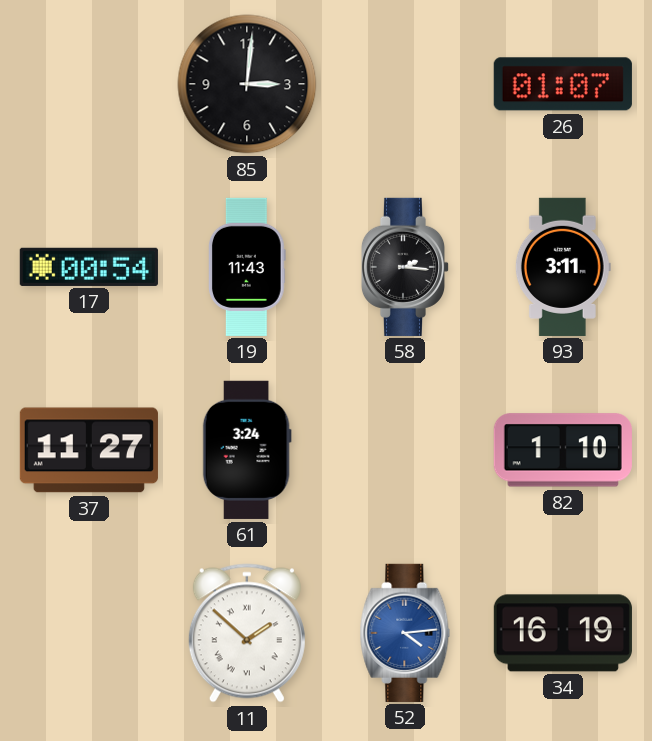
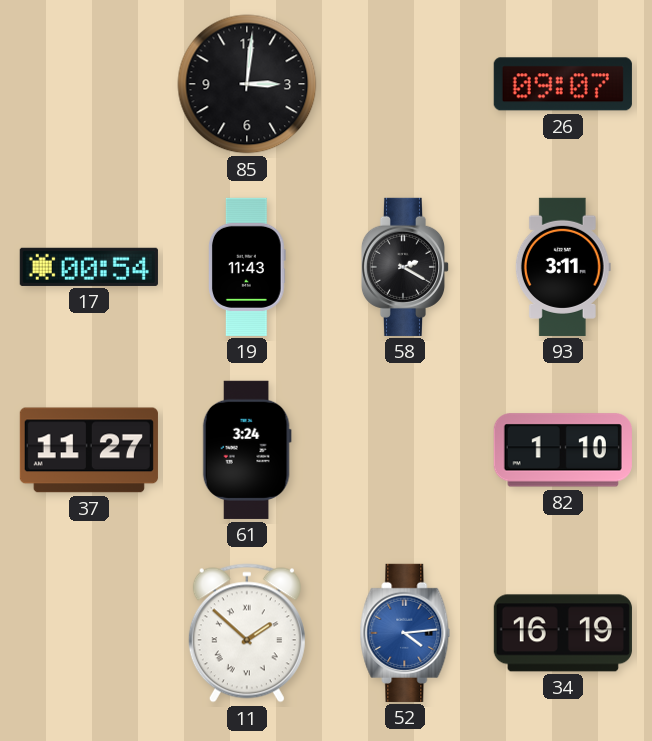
26: 01:07 -> 09:07 (563, 84)
58: 2:16 -> 2:20 (405, 267)
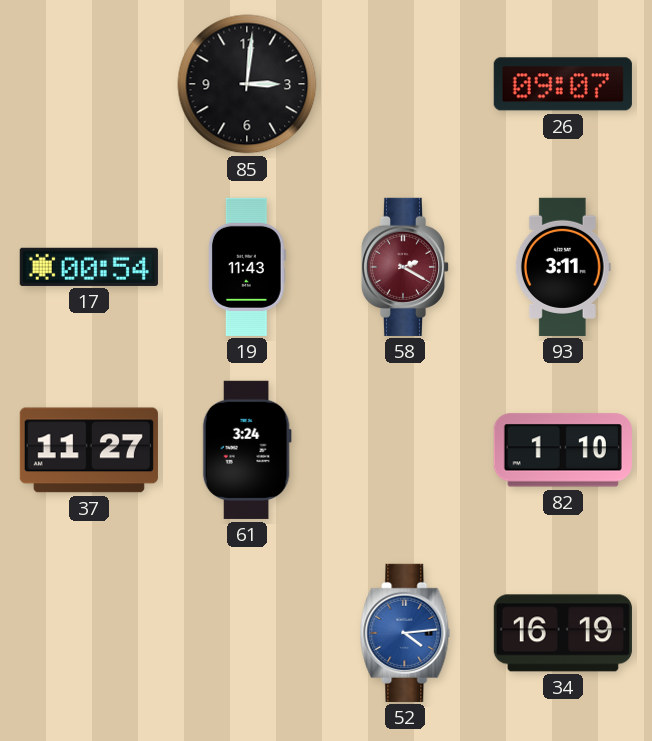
58 dial: black -> burgundy (405, 267)
11: 1:52 -> none (247, 633)
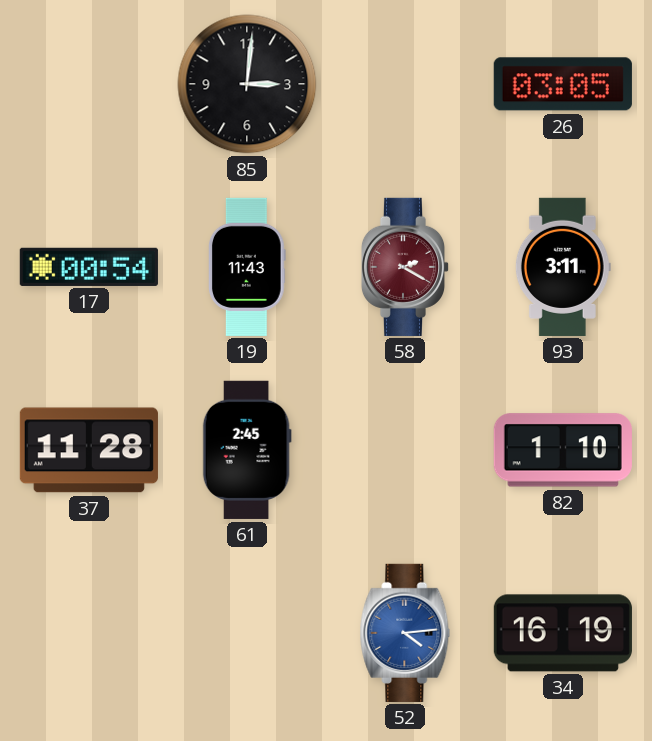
26: 09:07 -> 03:05 (563, 84)
37: 11:27 -> 11:28 (89, 450)
61: 3:24 -> 2:45 (247, 450)
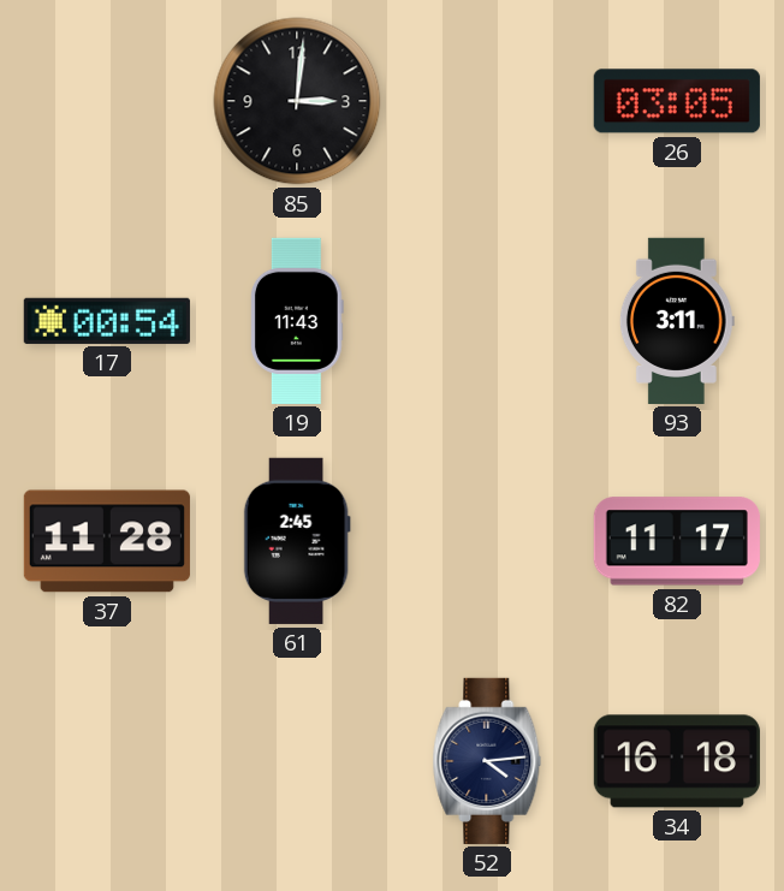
58: 2:20 -> none (405, 267)
82: 1:10 -> 11:17 (677, 541)
52 dial: blue -> navy (487, 761)
34: 16:19 -> 16:18 (677, 761)
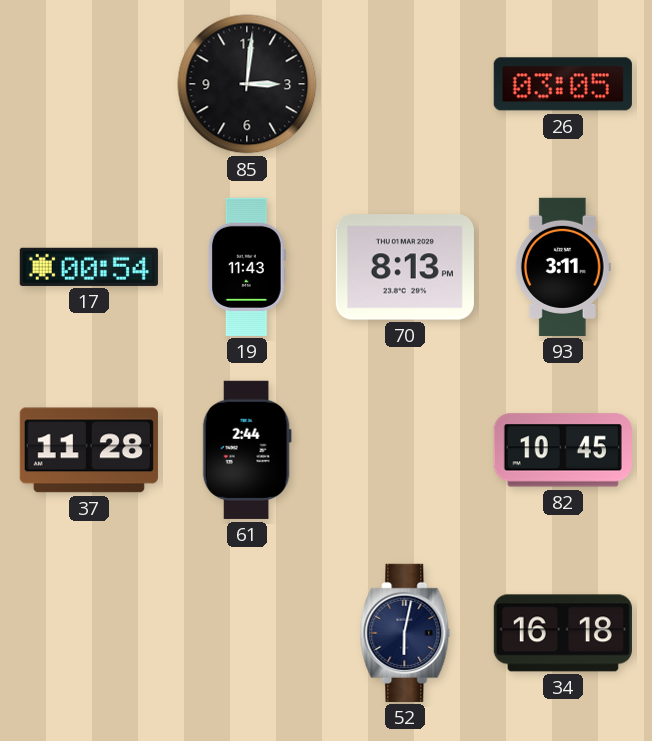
70: none -> 8:13 (405, 267)
61: 2:45 -> 2:44 (247, 450)
82: 11:17 -> 10:45 (563, 450)
52: 4:14 -> 6:02 (405, 633)
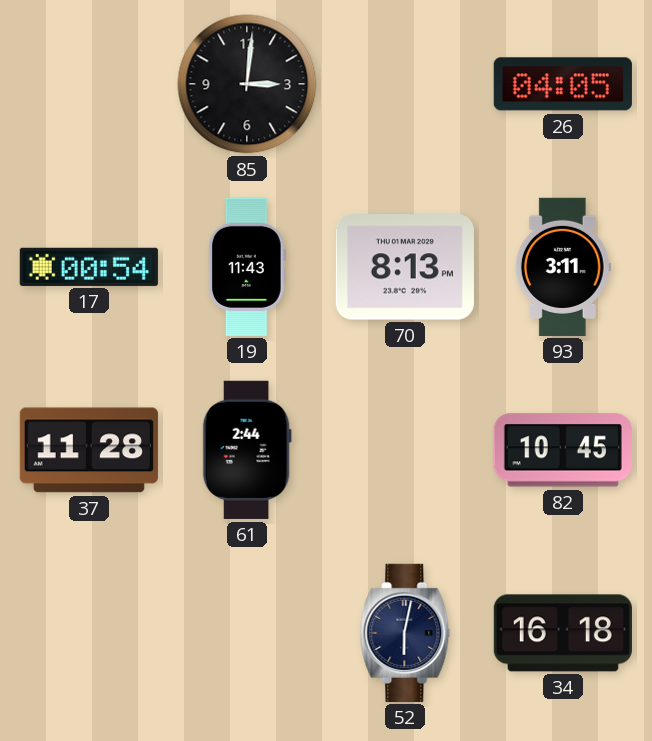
26: 03:05 -> 04:05 (563, 84)
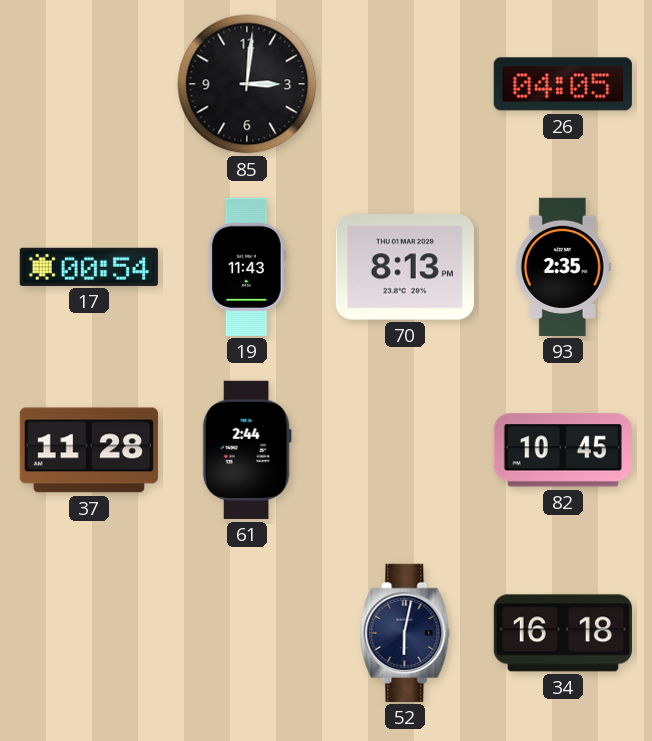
93: 3:11 -> 2:35 (563, 267)
